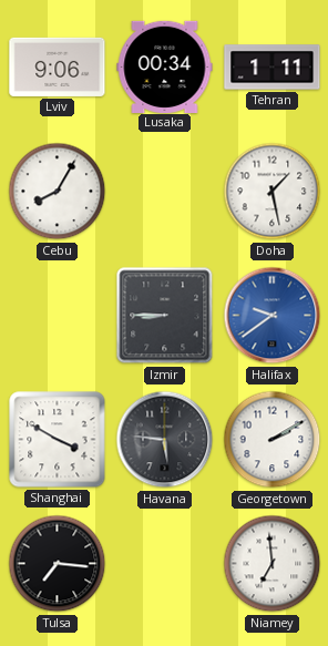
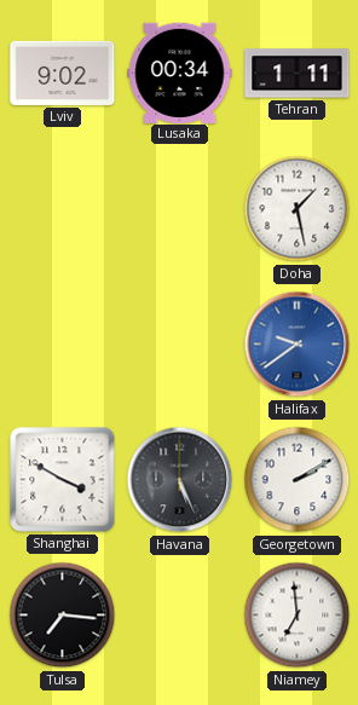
Lviv: 9:06 -> 9:02 (63, 73)
Cebu: 8:05 -> none (58, 192)
Izmir: 8:45 -> none (165, 316)
Havana: 5:46 -> 5:26 (180, 480)
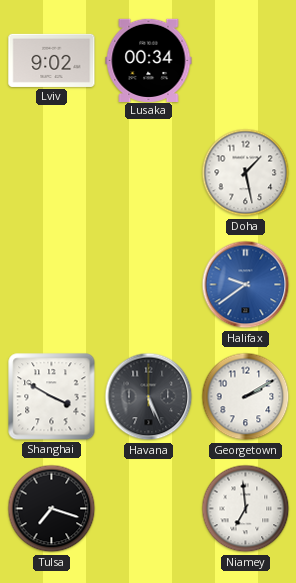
Tehran: 1:11 -> none (298, 74)
Tulsa: 7:16 -> 7:18 (52, 509)
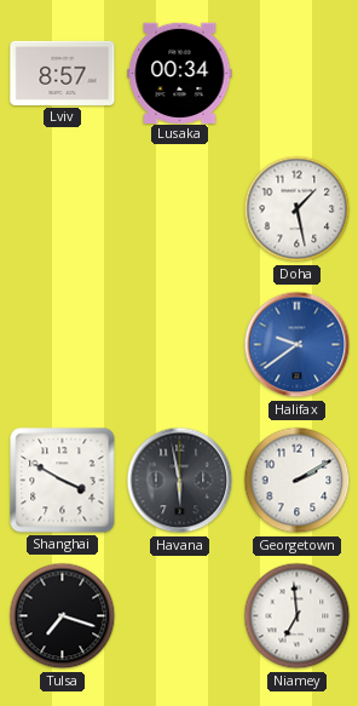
Lviv: 9:02 -> 8:57 (63, 73)
Havana: 5:26 -> 5:58 (180, 481)
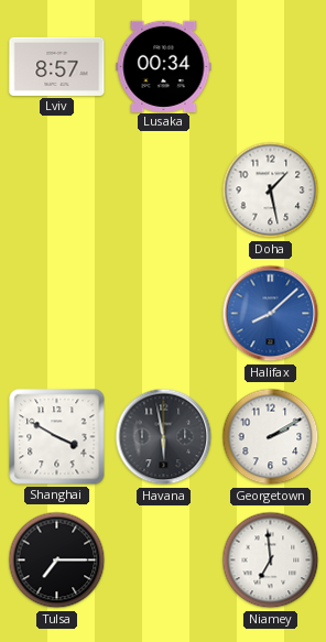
Halifax: 9:39 -> 8:08 (271, 314)
Tulsa: 7:18 -> 7:15 (57, 561)
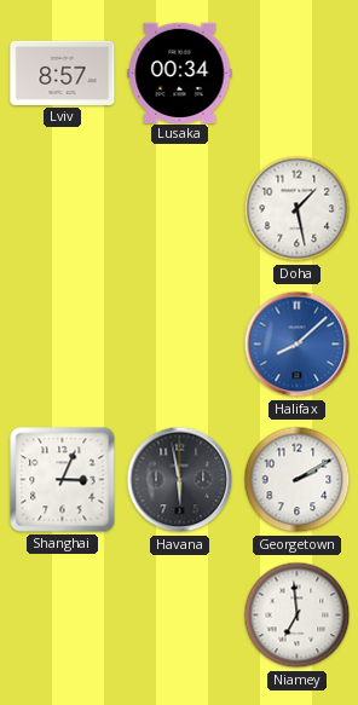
Shanghai: 3:50 -> 3:04 (63, 480)
Tulsa: 7:15 -> none (57, 561)
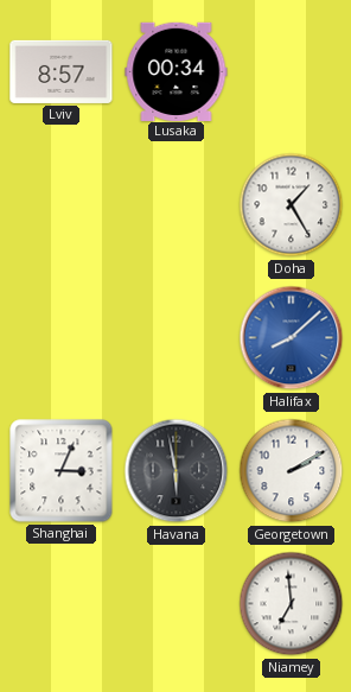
Doha: 1:28 -> 1:25 (292, 205)
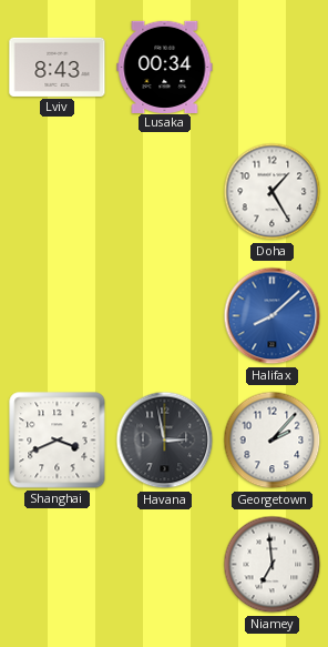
Lviv: 8:57 -> 8:43 (58, 67)
Shanghai: 3:04 -> 3:41 (58, 441)
Havana: 5:58 -> 2:58 (165, 441)
Georgetown: 2:10 -> 2:07 (273, 441)
